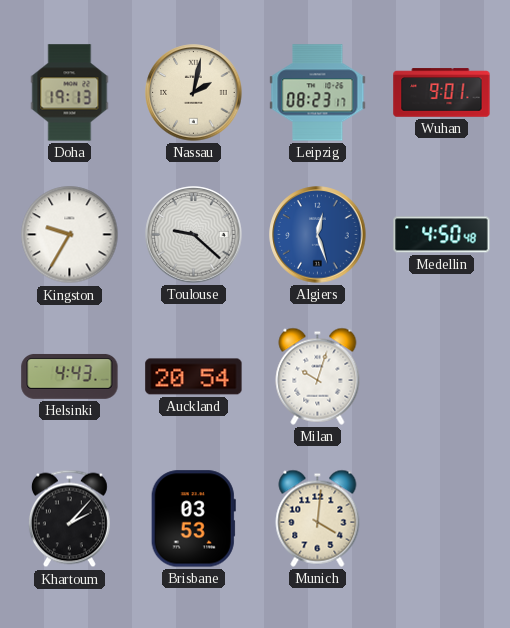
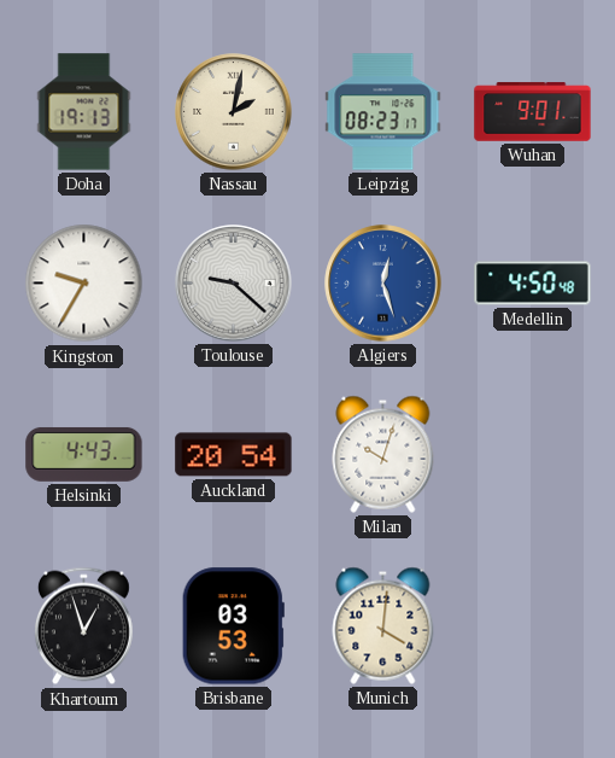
Khartoum: 2:07 -> 12:57 (83, 626)
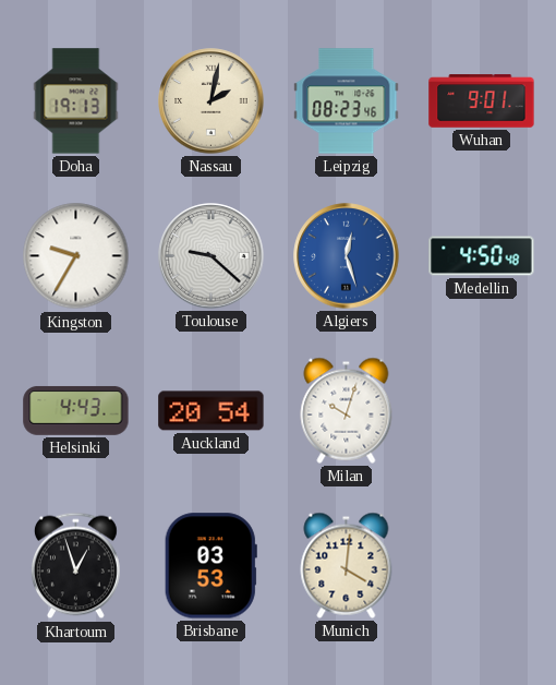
Leipzig: 08:23:17 -> 08:23:46 (347, 101)
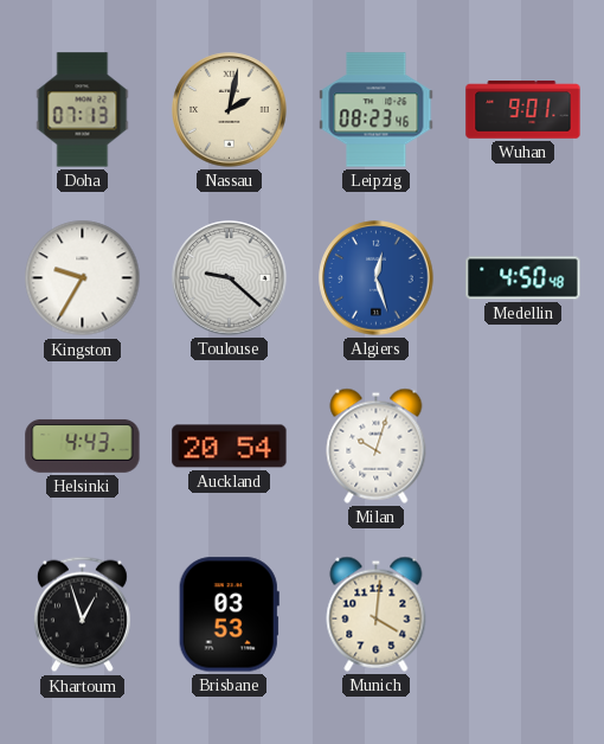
Doha: 19:13 -> 07:13 (83, 110)
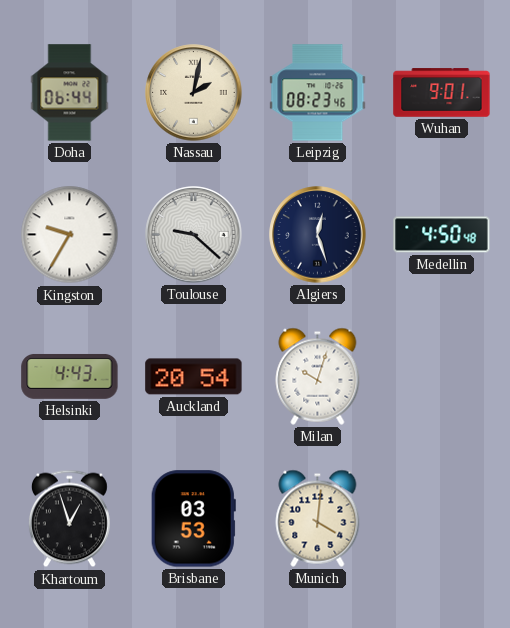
Doha: 07:13 -> 06:44 (70, 93)
Algiers dial: blue -> navy (318, 235)
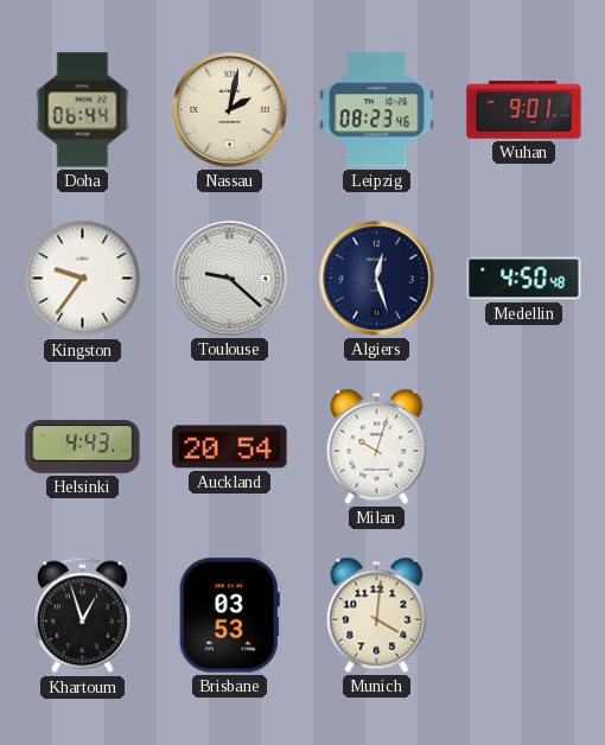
Kingston: 9:35 -> 9:36 (83, 279)
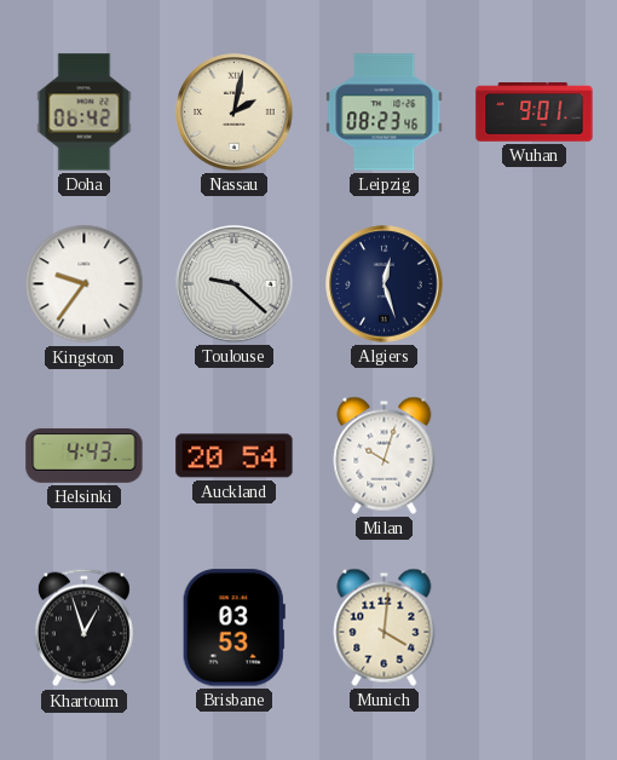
Doha: 06:44 -> 06:42 (85, 113)
Medellin: 4:50 -> none (524, 279)
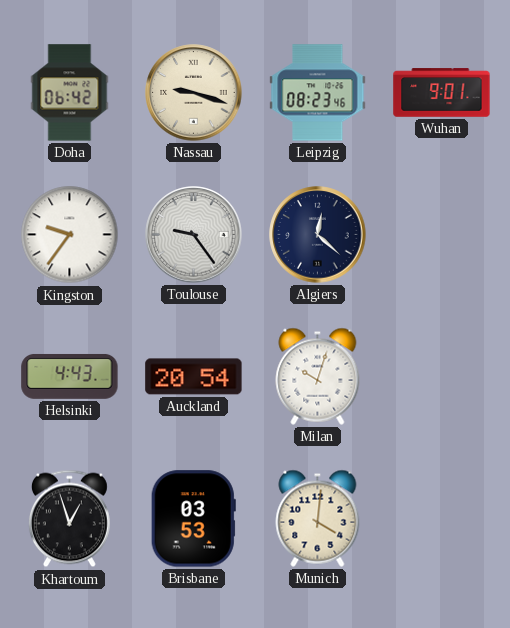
Nassau: 2:02 -> 9:18 (194, 93)
Toulouse: 9:22 -> 9:24 (194, 235)
Algiers: 12:27 -> 12:22 (318, 235)
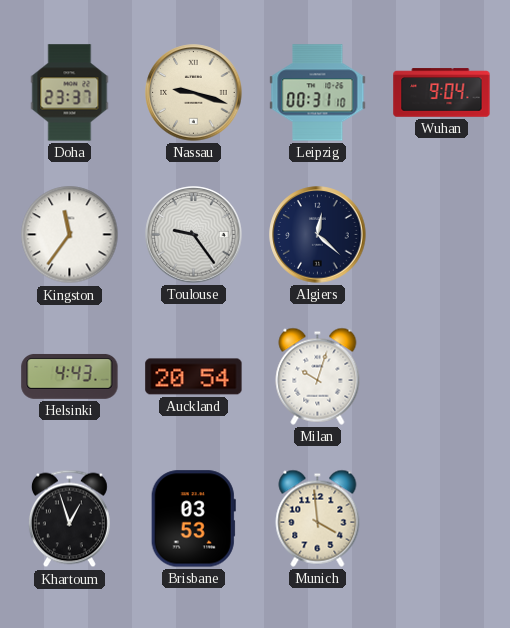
Doha: 06:42 -> 23:37 (70, 93)
Leipzig: 08:23 -> 00:31 (318, 93)
Wuhan: 9:01 -> 9:04 (442, 93)
Kingston: 9:36 -> 11:36 (70, 235)
Munich: 4:01 -> 3:59 (318, 518)
